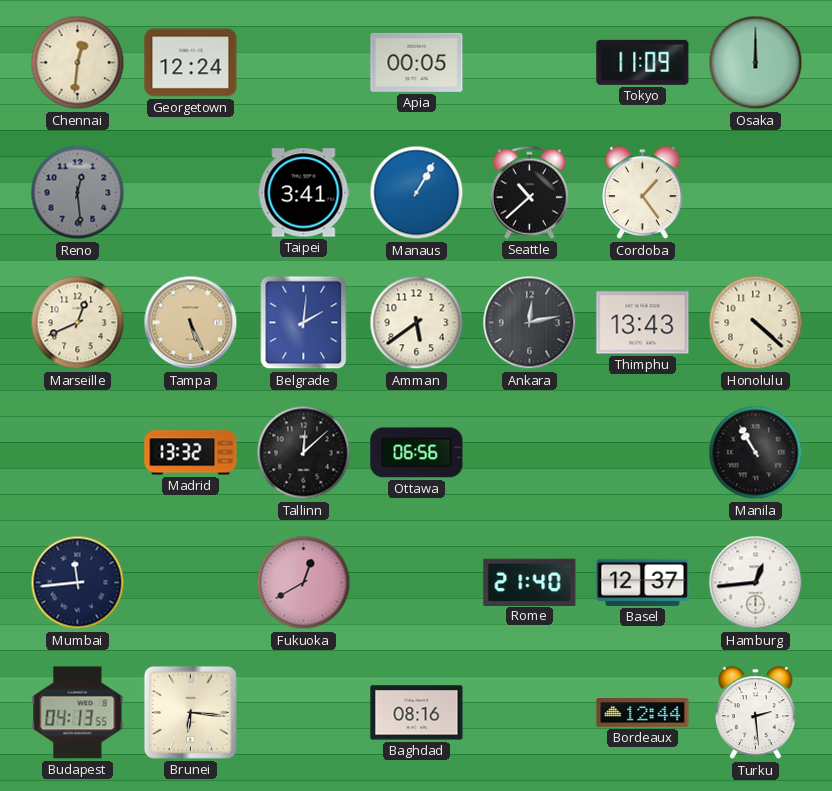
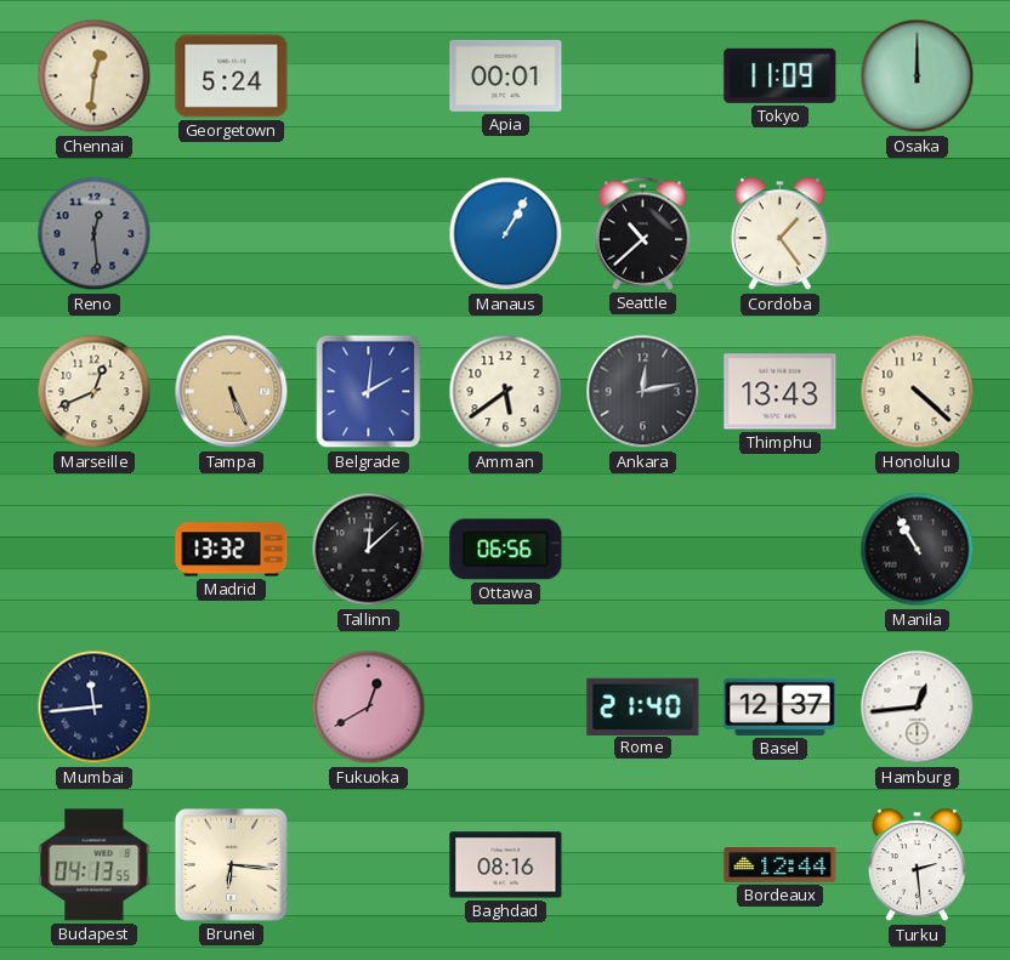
Georgetown: 12:24 -> 5:24 (232, 76)
Apia: 00:05 -> 00:01 (506, 75)
Taipei: 3:41 -> none (304, 193)
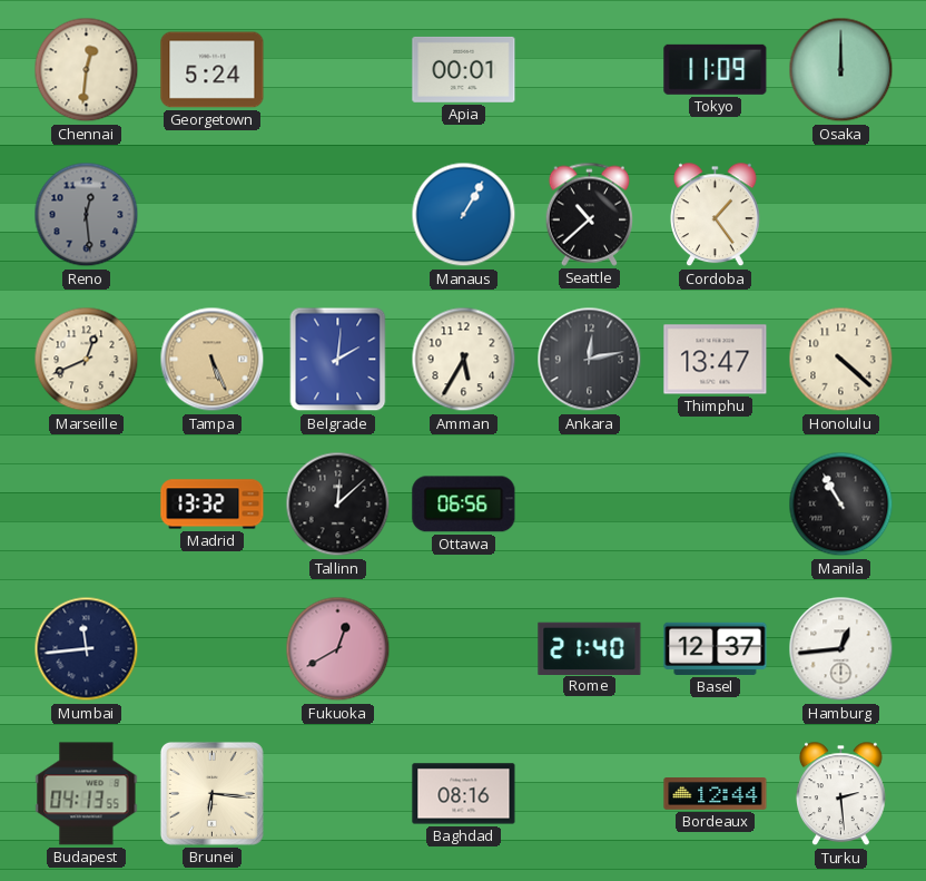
Amman: 5:39 -> 5:35 (464, 360)
Thimphu: 13:43 -> 13:47 (716, 360)
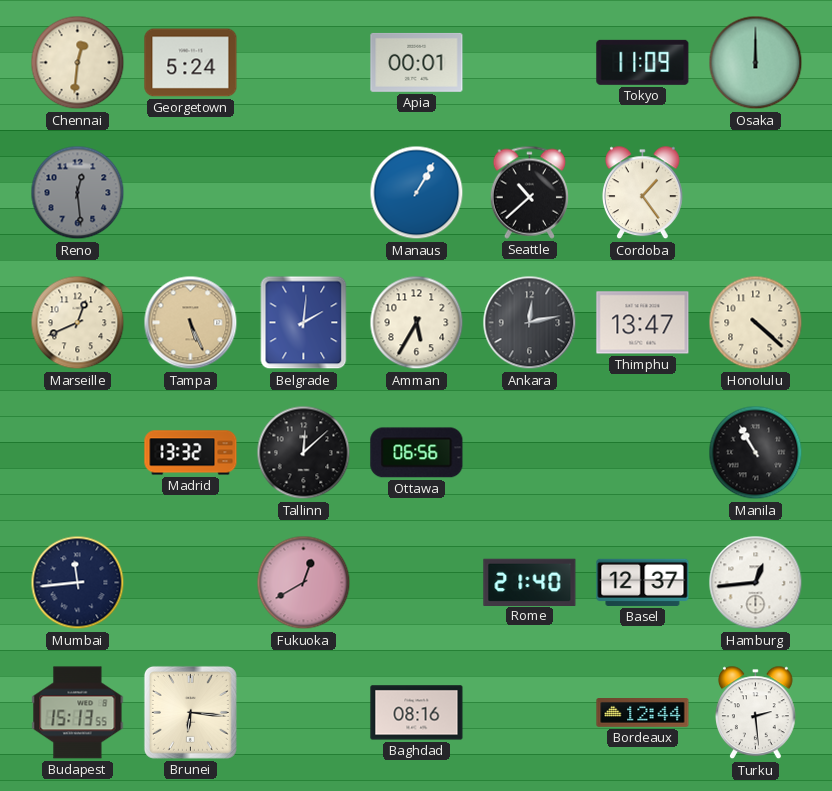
Budapest: 04:13 -> 15:13 (78, 713)
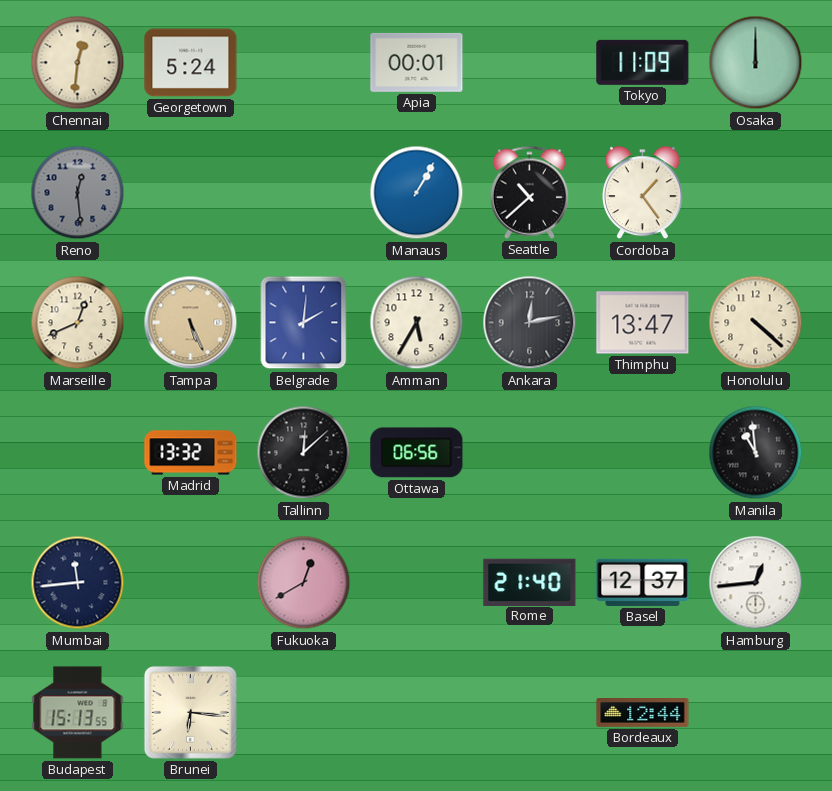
Manila: 10:55 -> 10:59 (756, 453)
Baghdad: 08:16 -> none (417, 713)
Turku: 2:29 -> none (756, 713)
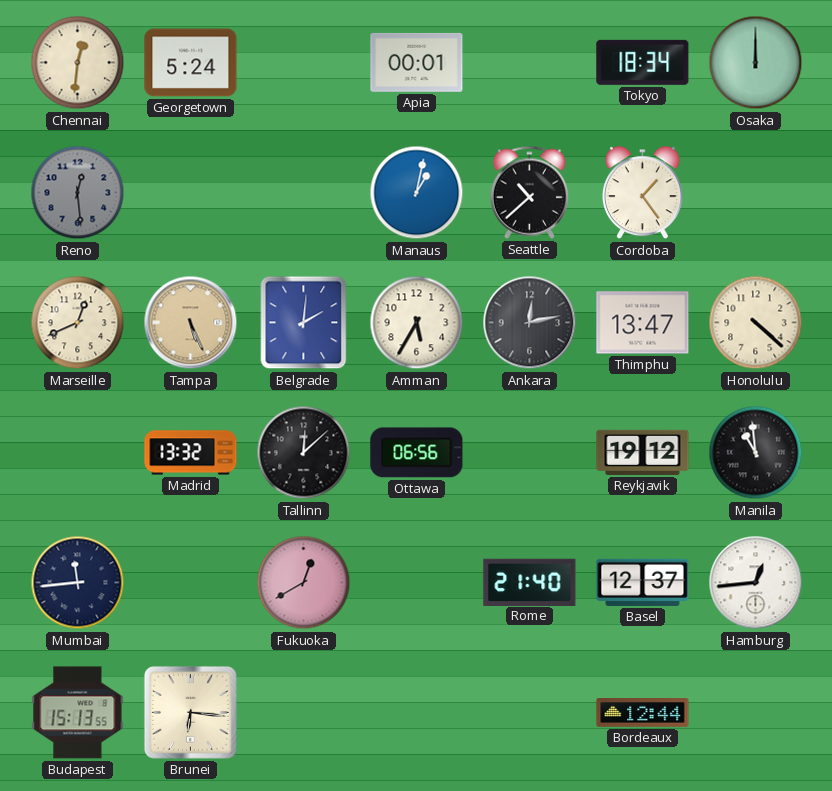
Tokyo: 11:09 -> 18:34 (643, 62)
Manaus: 1:05 -> 1:02 (417, 193)
Reykjavik: none -> 19:12 (643, 452)
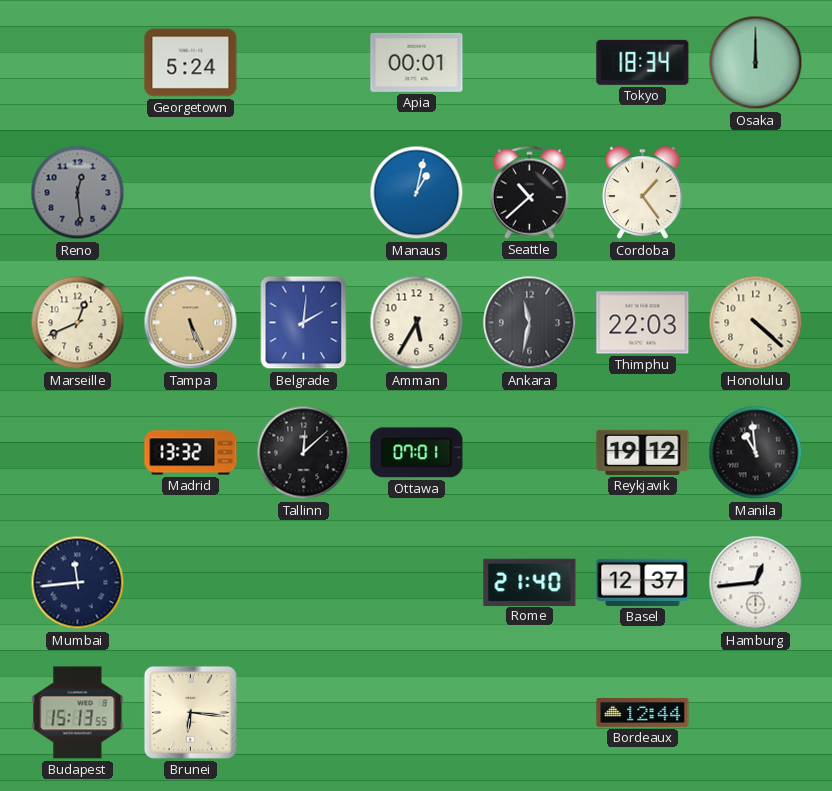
Chennai: 12:31 -> none (78, 63)
Ankara: 12:13 -> 11:32 (530, 323)
Thimphu: 13:47 -> 22:03 (643, 323)
Ottawa: 06:56 -> 07:01 (417, 453)
Fukuoka: 12:40 -> none (304, 583)
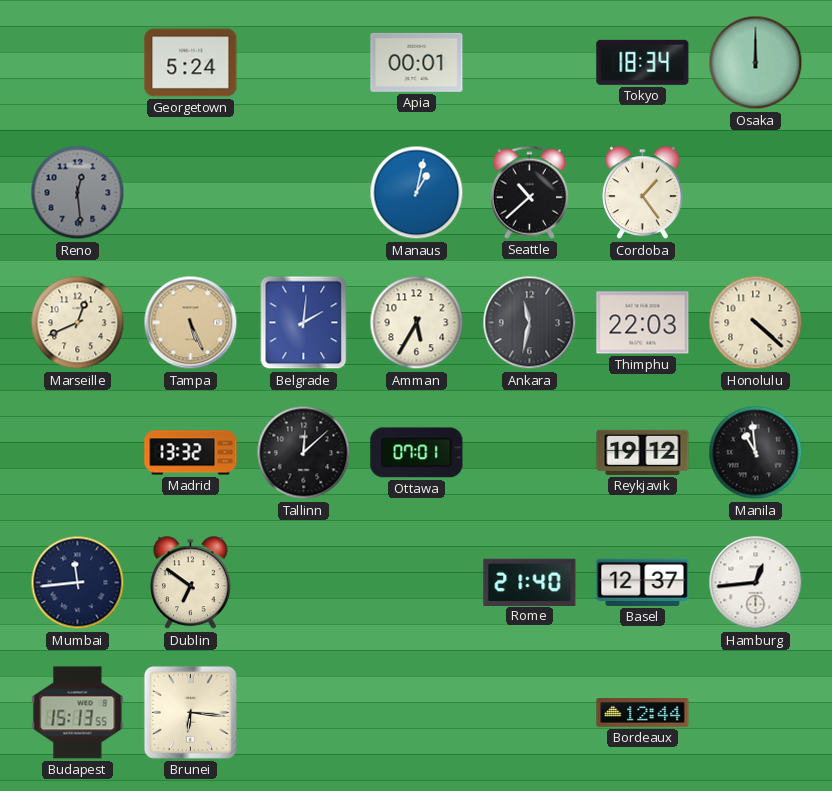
Dublin: none -> 6:51 (191, 583)
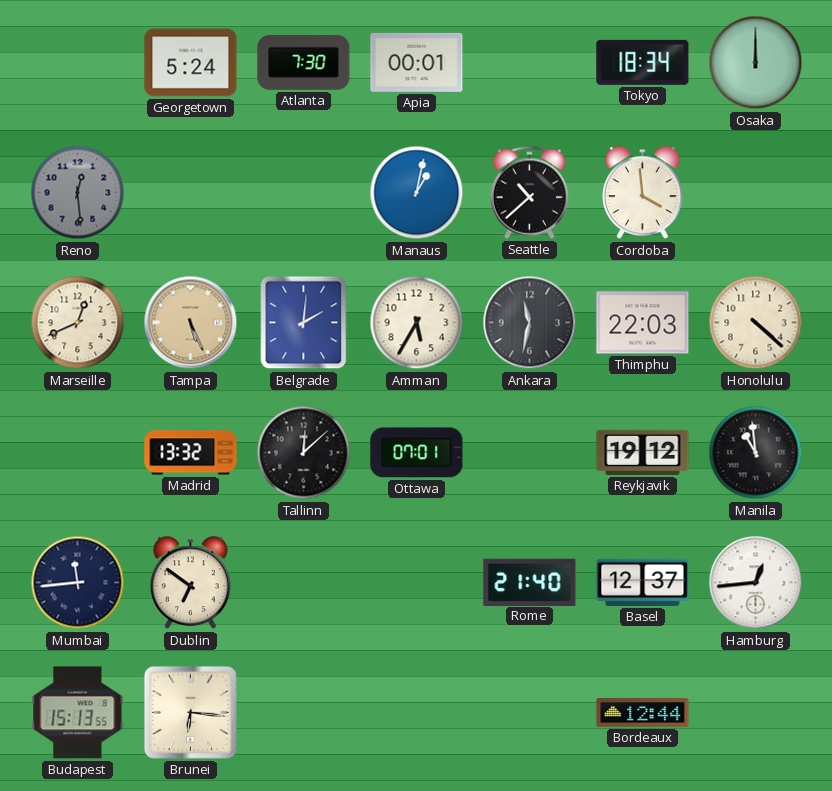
Atlanta: none -> 7:30 (304, 63)
Cordoba: 1:24 -> 3:59 (643, 193)
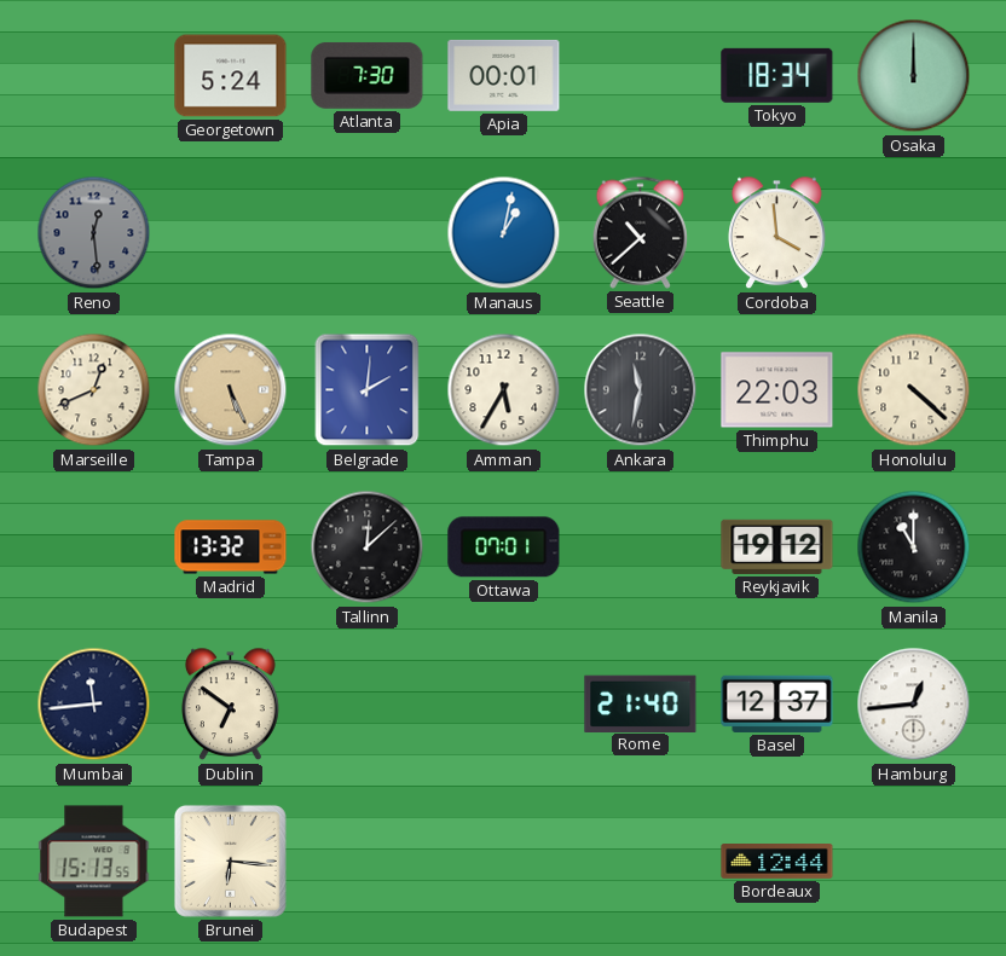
Manila: 10:59 -> 11:00 (914, 547)
